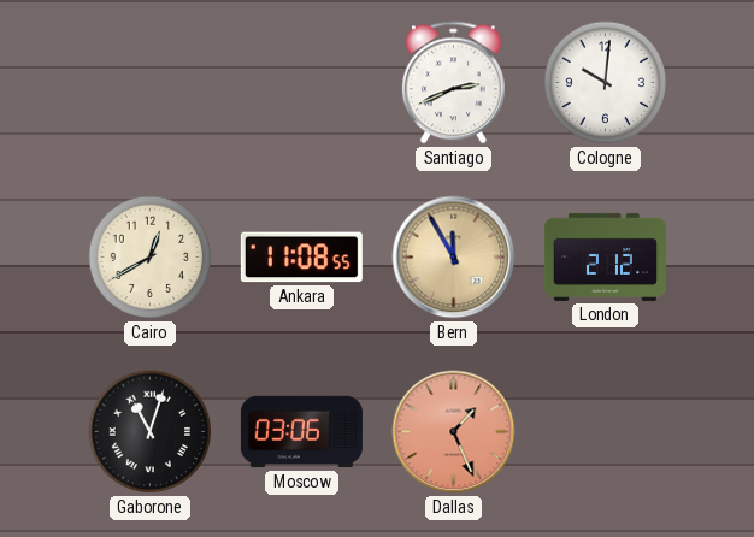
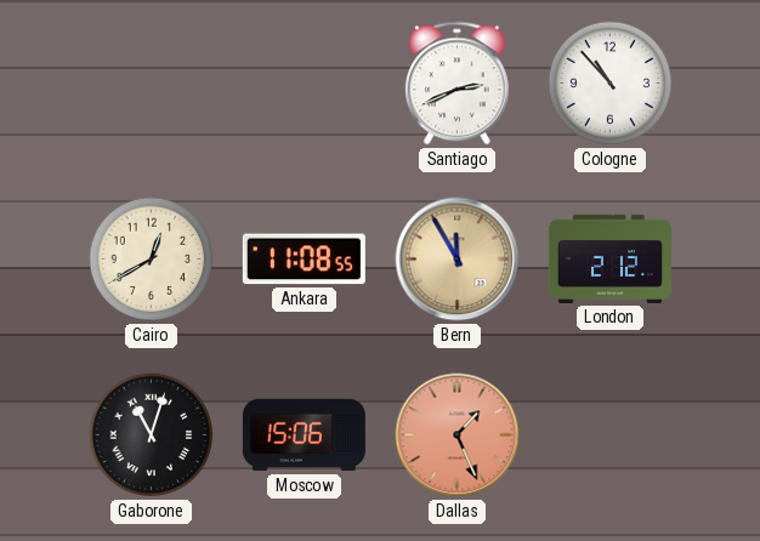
Cologne: 10:01 -> 10:53 (611, 84)
Moscow: 03:06 -> 15:06 (304, 435)
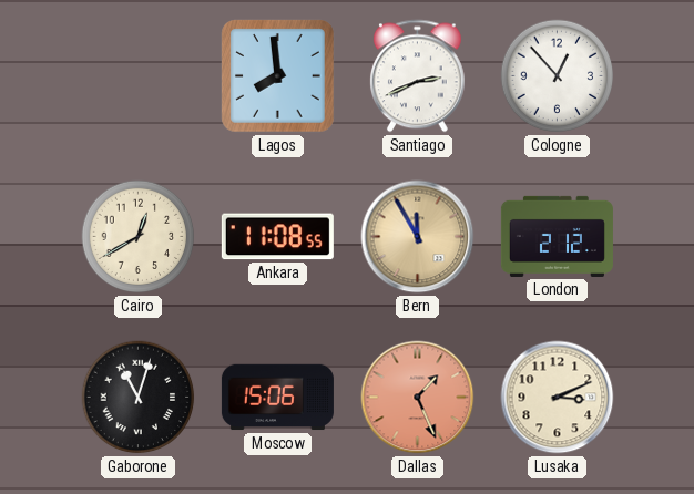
Lagos: none -> 7:59 (278, 76)
Cologne: 10:53 -> 12:53 (558, 76)
Lusaka: none -> 3:11 (558, 398)
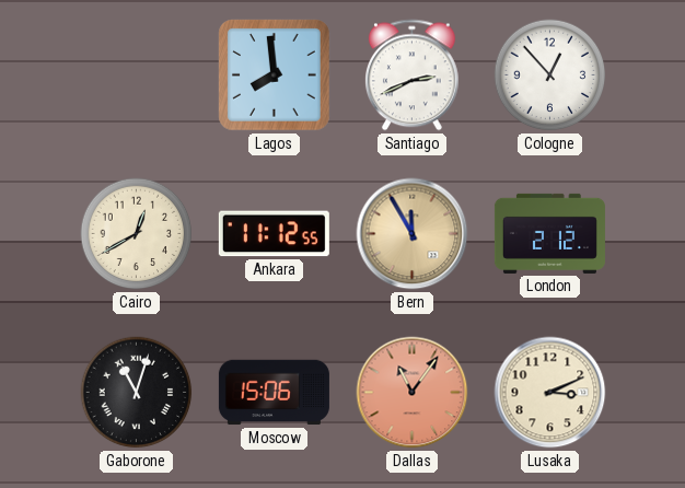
Ankara: 11:08 -> 11:12 (274, 234)
Dallas: 1:26 -> 11:06 (413, 393)
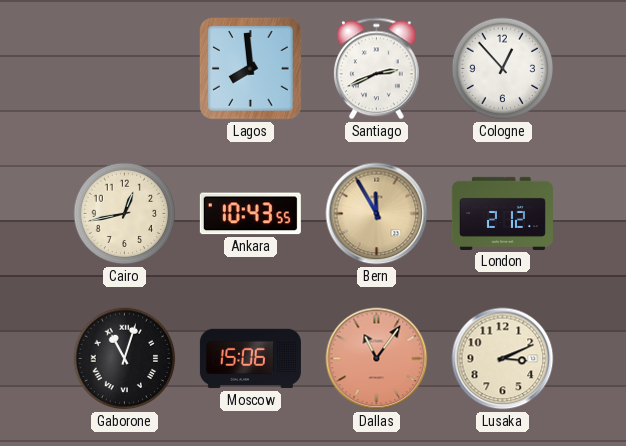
Cairo: 12:40 -> 12:43 (125, 214)
Ankara: 11:12 -> 10:43 (250, 214)
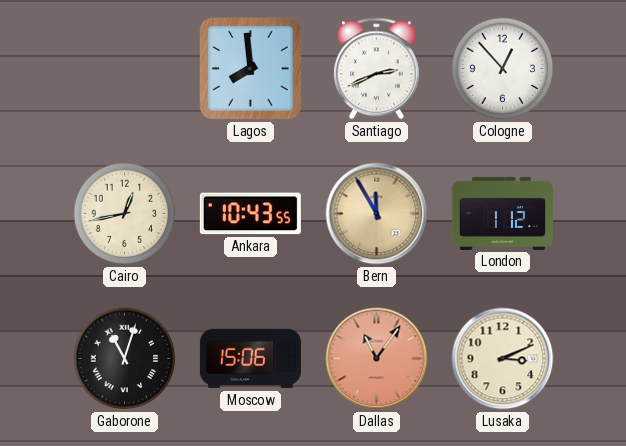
London: 2:12 -> 1:12 (502, 213)
